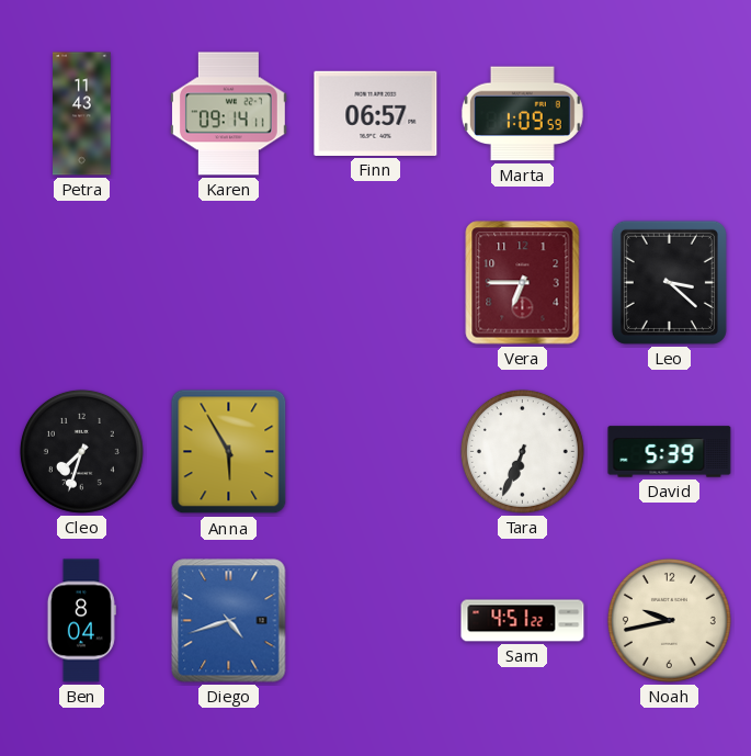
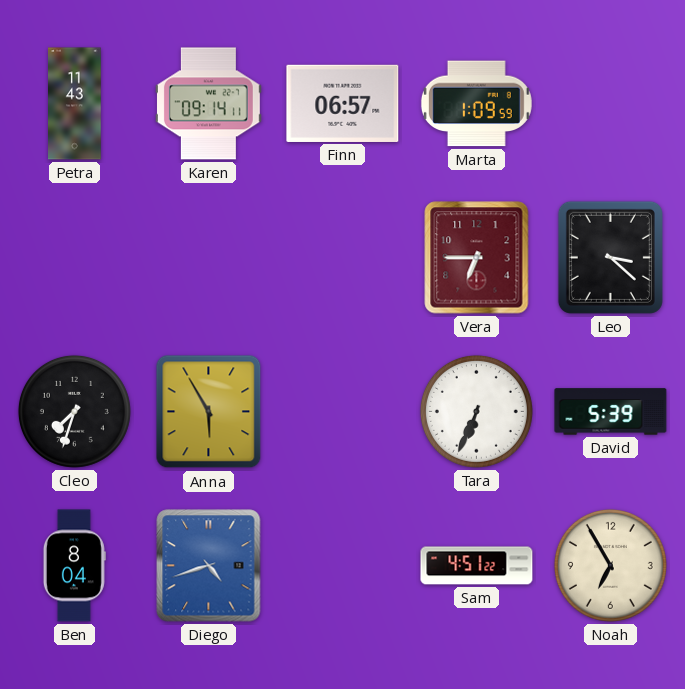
Noah: 9:43 -> 6:55 (610, 565)
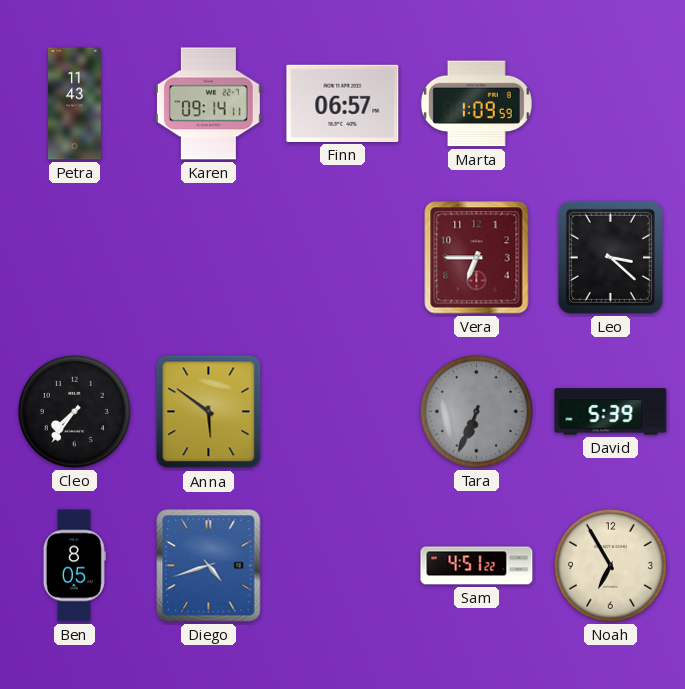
Cleo: 7:33 -> 7:36 (74, 411)
Anna: 5:55 -> 5:51 (209, 412)
Tara dial: white -> grey (476, 411)
Ben: 8:04 -> 8:05 (74, 566)
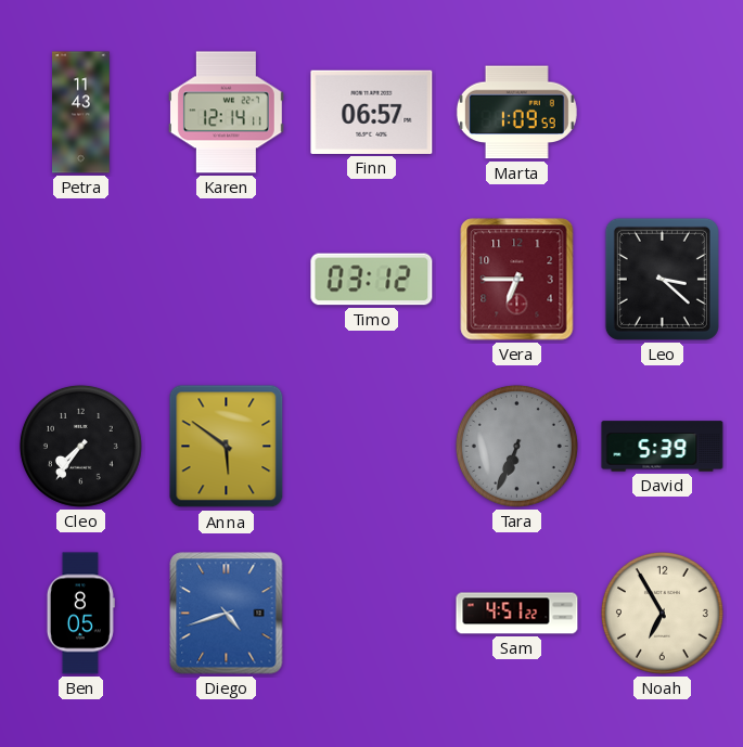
Karen: 09:14 -> 12:14 (226, 113)
Timo: none -> 03:12 (372, 280)
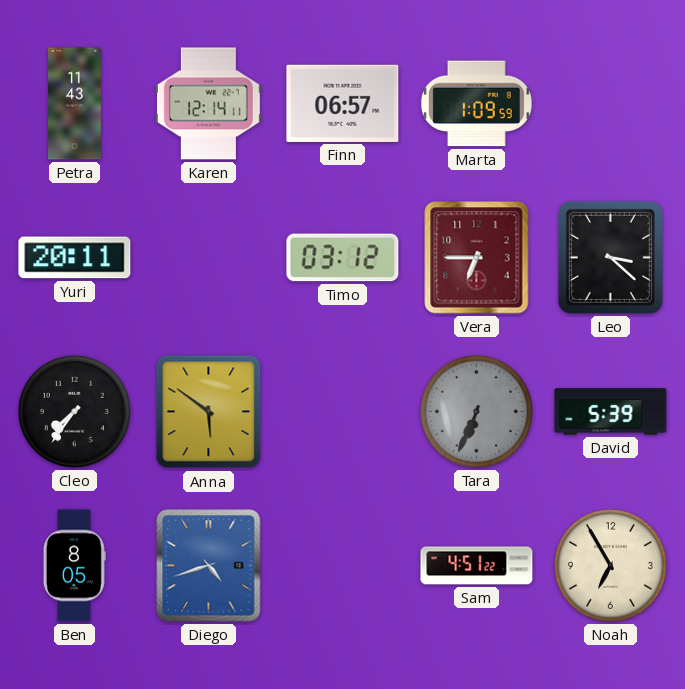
Yuri: none -> 20:11 (75, 258)
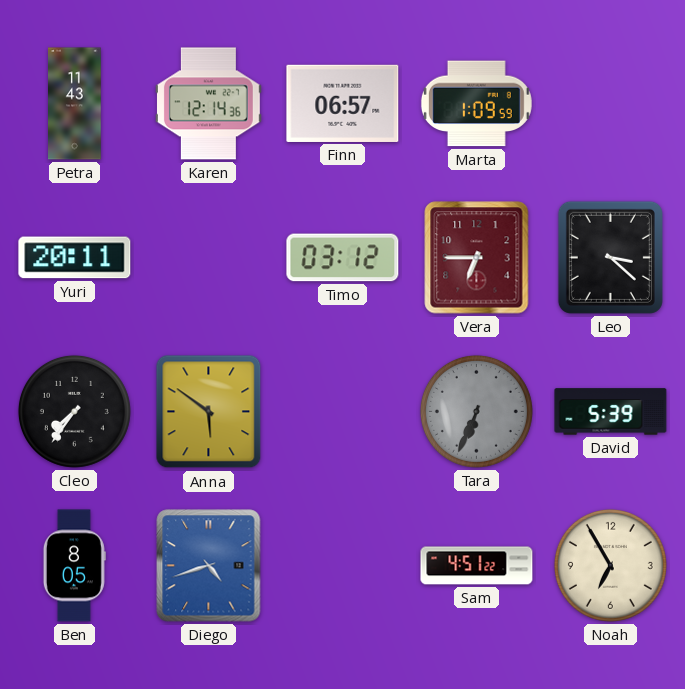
Karen: 12:14:11 -> 12:14:36 (208, 104)
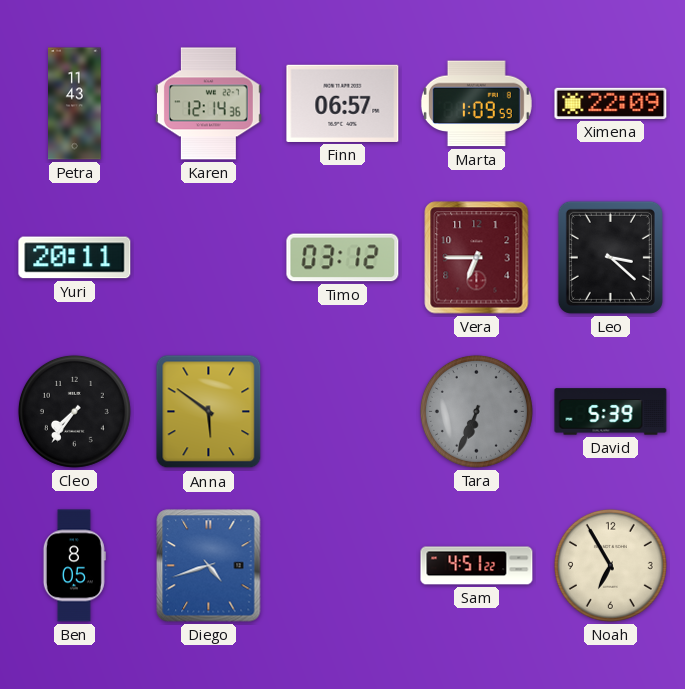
Ximena: none -> 22:09 (611, 103)
